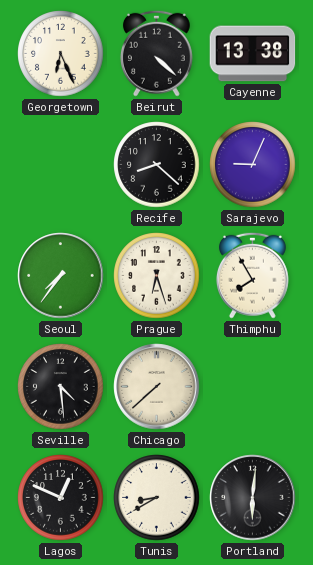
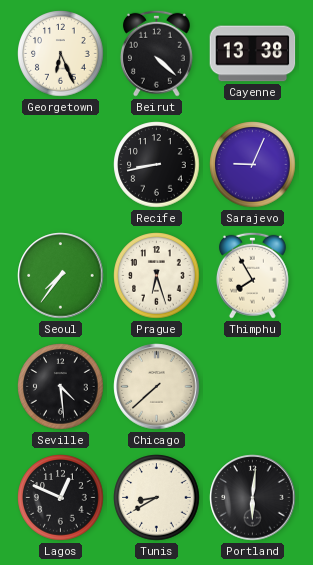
Recife: 8:22 -> 8:43 (157, 165)
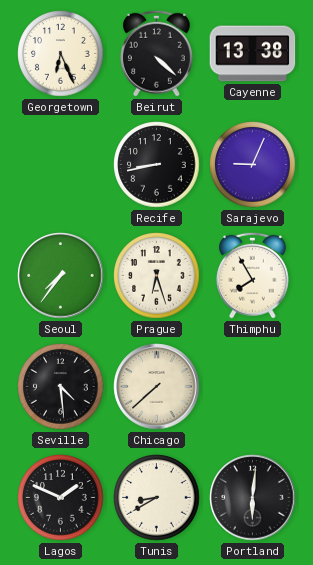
Lagos: 12:49 -> 1:49 (61, 498)
